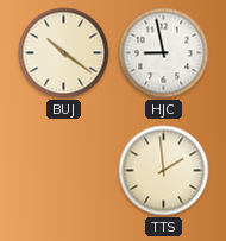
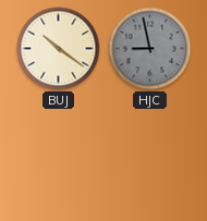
HJC dial: white -> grey (150, 49)
TTS: 1:59 -> none (164, 171)
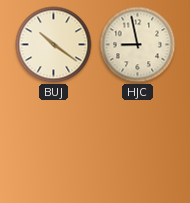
HJC dial: grey -> cream (138, 45)
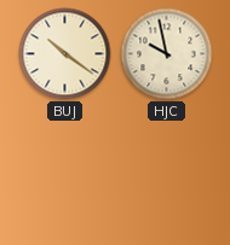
HJC: 8:58 -> 9:58 (167, 54)
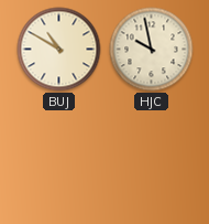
BUJ: 10:21 -> 10:50 (59, 50)
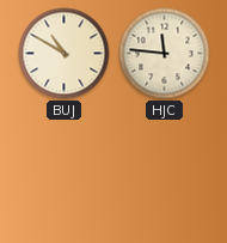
HJC: 9:58 -> 11:46 (165, 54)
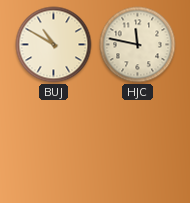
HJC: 11:46 -> 11:47 (138, 45)
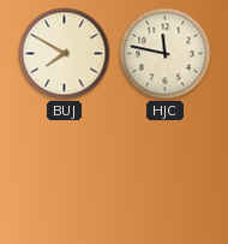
BUJ: 10:50 -> 7:50 (65, 54)
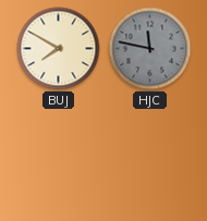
HJC dial: cream -> grey (150, 49)
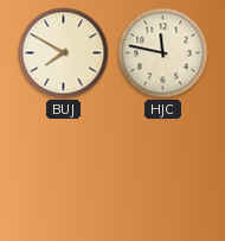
HJC dial: grey -> cream (163, 53)
